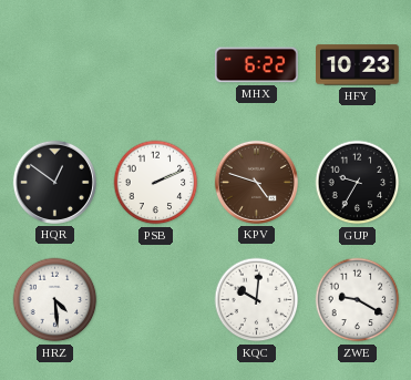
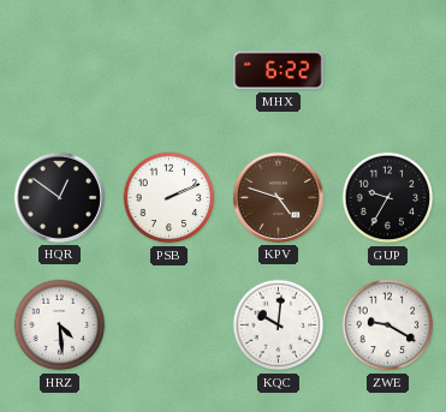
HFY: 10:23 -> none (358, 65)
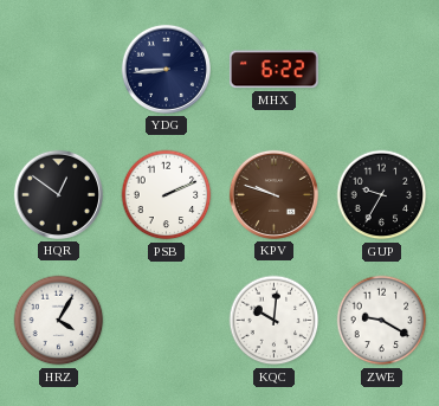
YDG: none -> 8:44 (166, 69)
KPV: 4:48 -> 9:48 (273, 194)
HRZ: 4:29 -> 4:05 (59, 321)
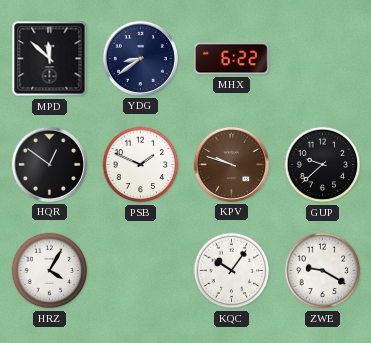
MPD: none -> 11:52 (50, 59)
YDG: 8:44 -> 8:39 (140, 58)
PSB: 2:11 -> 1:49 (141, 165)
GUP: 9:35 -> 9:38 (323, 165)
KQC: 10:01 -> 10:06 (232, 271)
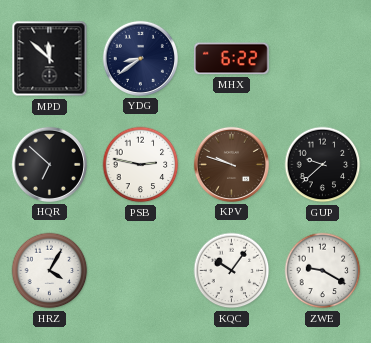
HQR: 12:51 -> 6:52 (49, 164)
PSB: 1:49 -> 2:47 (141, 165)
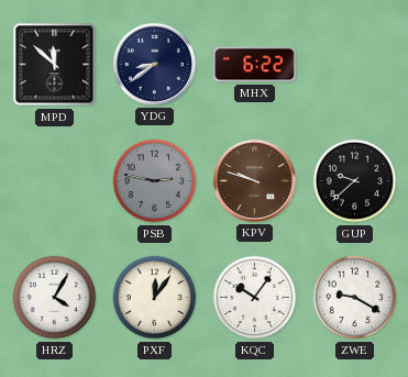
HQR: 6:52 -> none (49, 164)
PSB dial: white -> grey (155, 181)
PXF: none -> 12:06 (155, 298)
